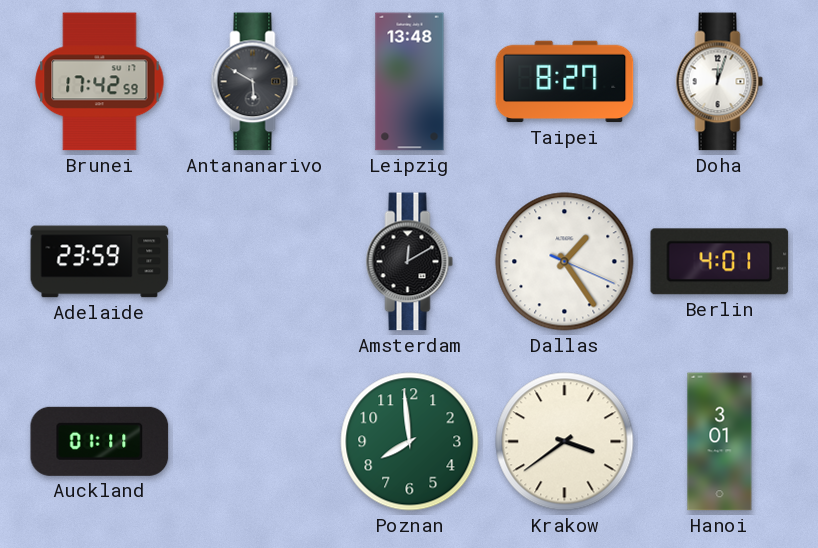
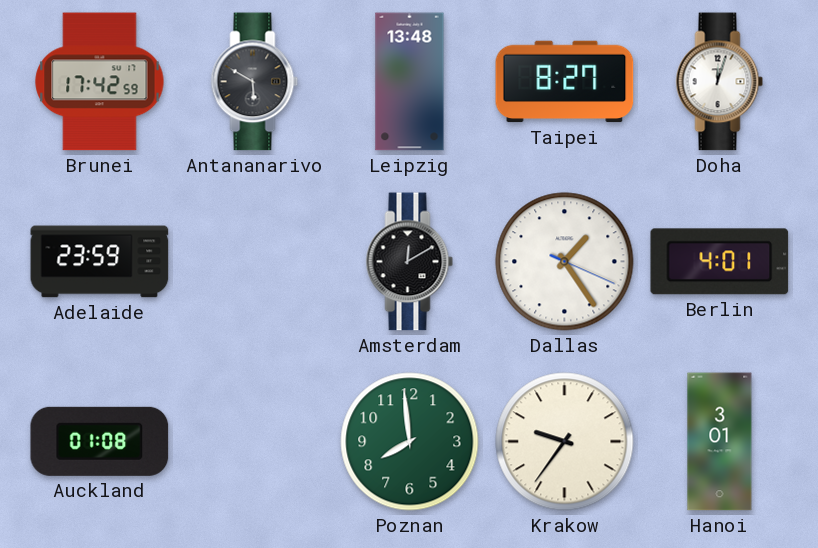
Auckland: 01:11 -> 01:08 (100, 441)
Krakow: 3:39 -> 9:36 (565, 442)
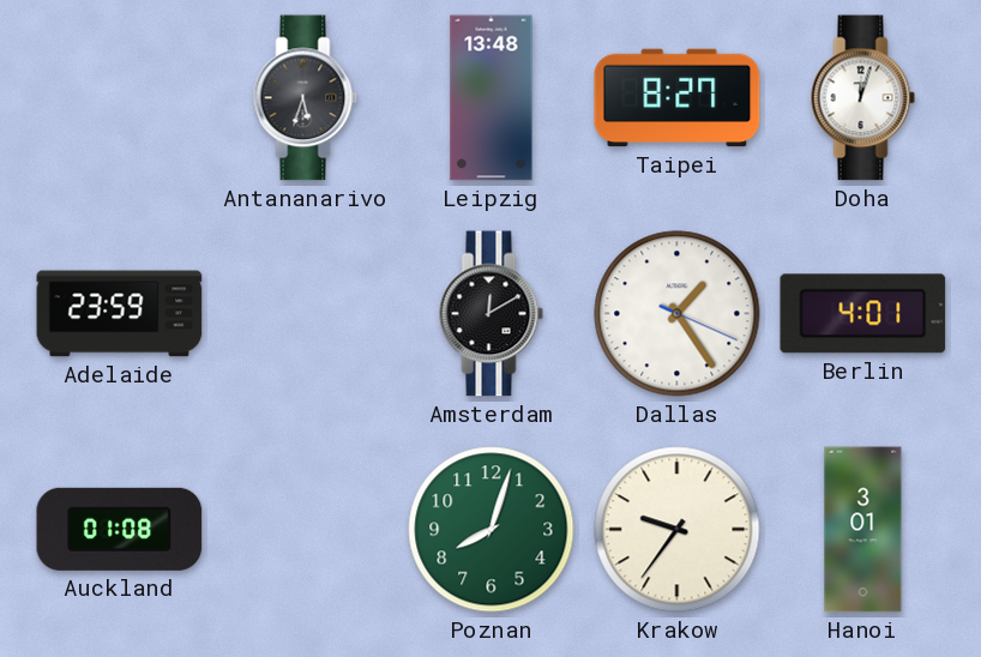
Brunei: 17:42 -> none (100, 82)
Antananarivo: 5:50 -> 5:33 (306, 98)
Poznan: 7:59 -> 8:03 (492, 530)
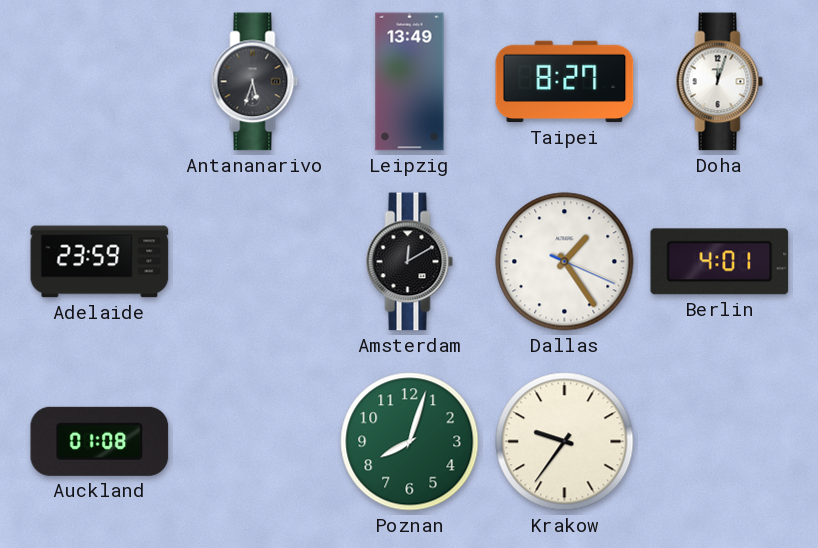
Leipzig: 13:48 -> 13:49 (410, 82)
Hanoi: 3:01 -> none (863, 530)
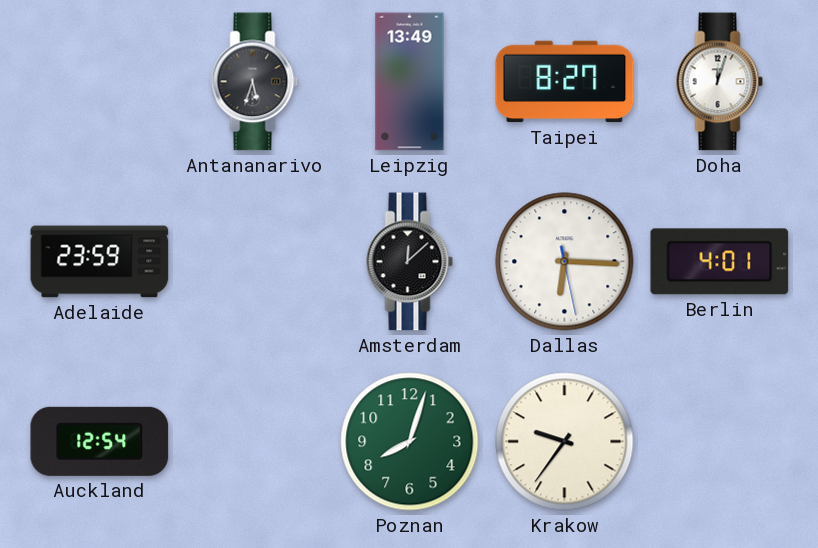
Amsterdam: 12:10 -> 12:08 (410, 262)
Dallas: 1:24 -> 6:15 (565, 262)
Auckland: 01:08 -> 12:54 (100, 441)
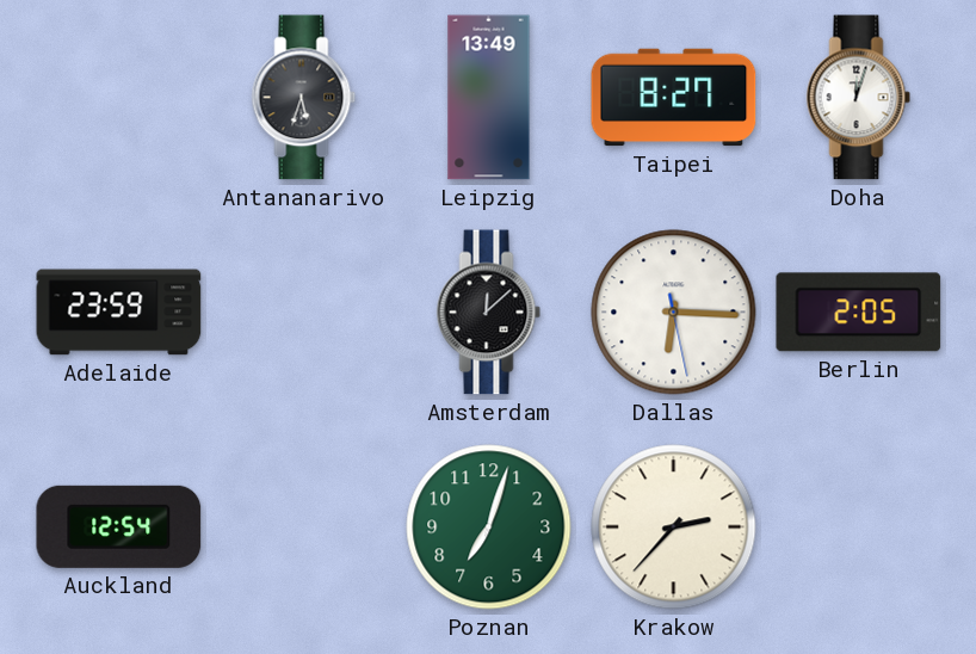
Berlin: 4:01 -> 2:05 (859, 313)
Poznan: 8:03 -> 7:03 (489, 527)
Krakow: 9:36 -> 2:37 (674, 527)
